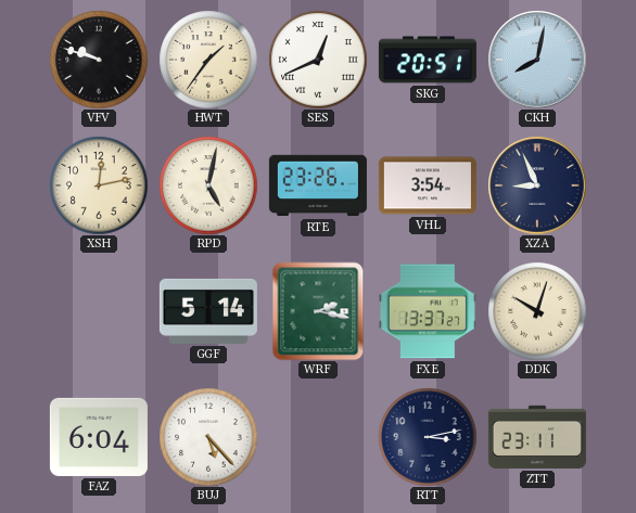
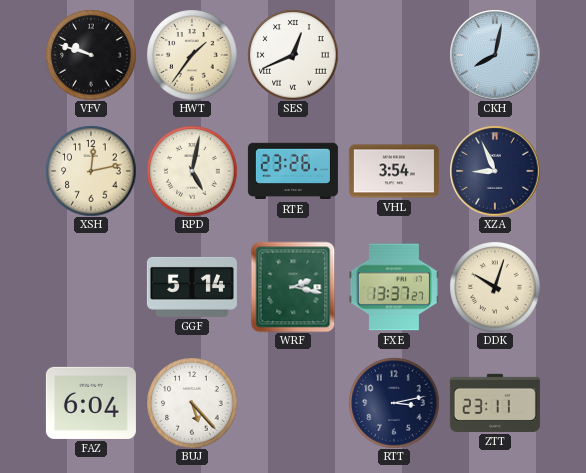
SKG: 20:51 -> none (428, 60)
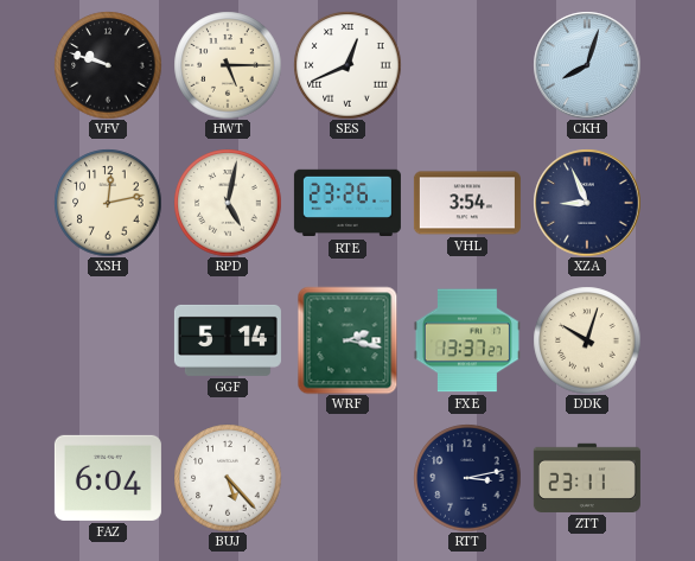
HWT: 1:36 -> 5:15 (228, 65)
CKH: 8:02 -> 8:03 (587, 65)
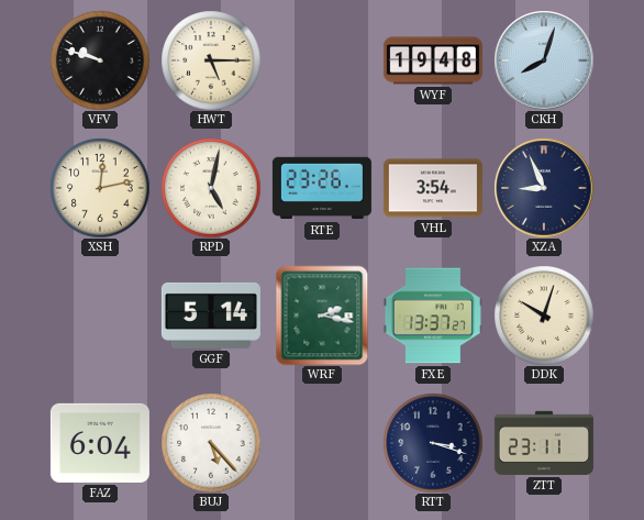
SES: 12:41 -> none (347, 65)
WYF: none -> 19:48 (433, 60)
RTT: 3:13 -> 3:18 (433, 443)
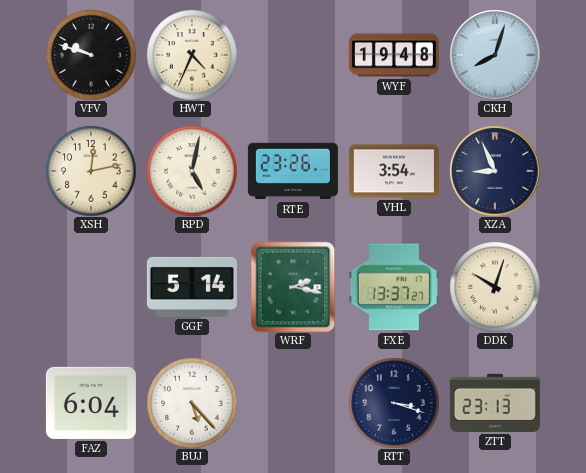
HWT: 5:15 -> 4:34 (192, 55)
ZTT: 23:11 -> 23:13 (495, 403)
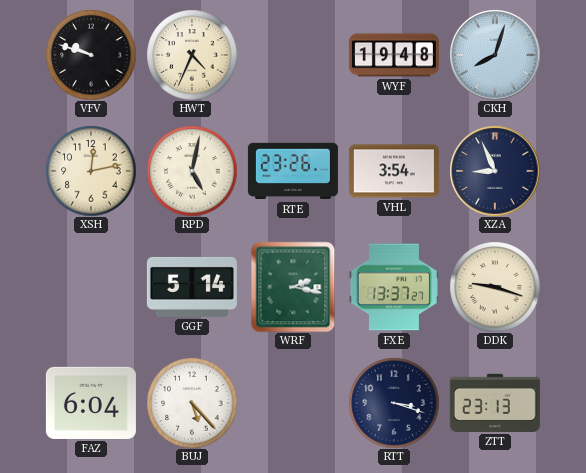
DDK: 10:03 -> 9:18 (495, 287)
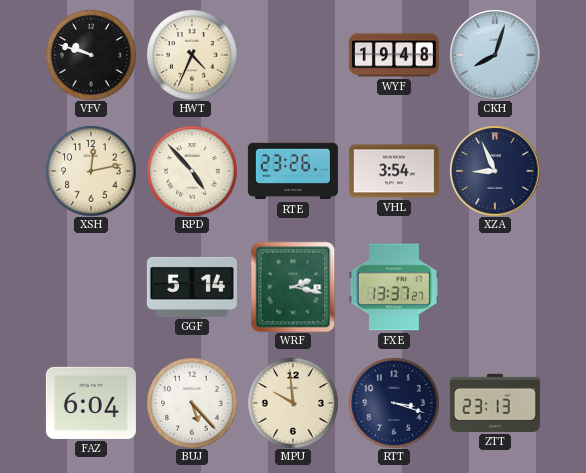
RPD: 5:02 -> 4:53 (192, 171)
DDK: 9:18 -> none (495, 287)
MPU: none -> 9:59 (293, 403)
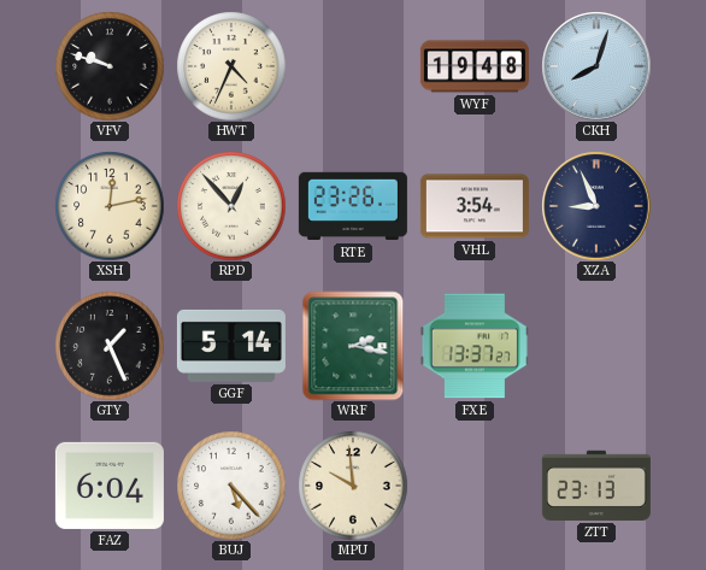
RPD: 4:53 -> 12:53 (231, 206)
GTY: none -> 1:26 (110, 346)
RTT: 3:18 -> none (394, 403)
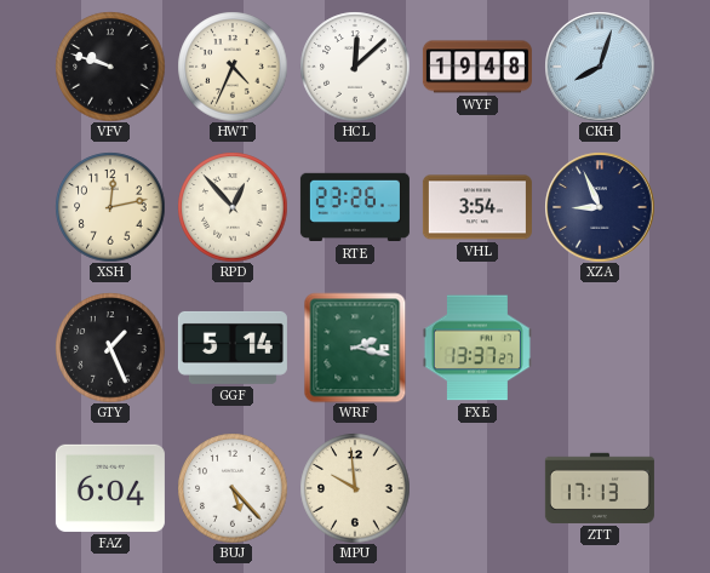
HCL: none -> 12:08 (355, 67)
ZTT: 23:13 -> 17:13 (600, 488)
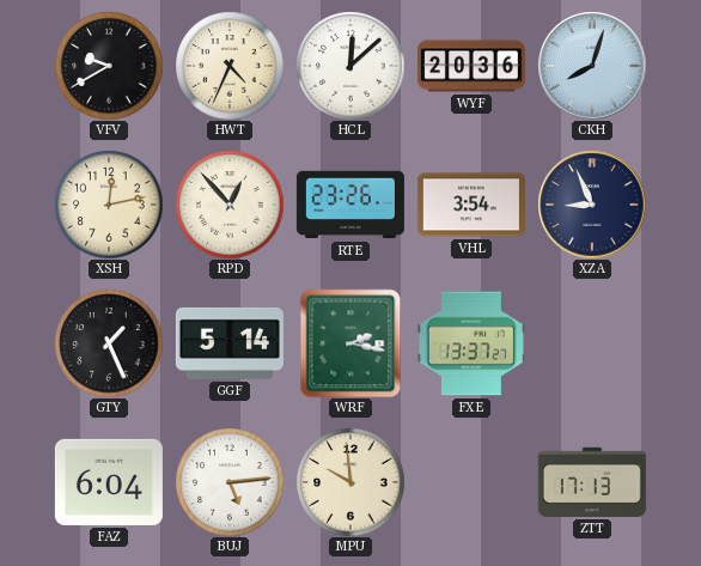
VFV: 9:48 -> 9:40 (109, 66)
WYF: 19:48 -> 20:36 (471, 66)
BUJ: 5:23 -> 5:14 (230, 482)
